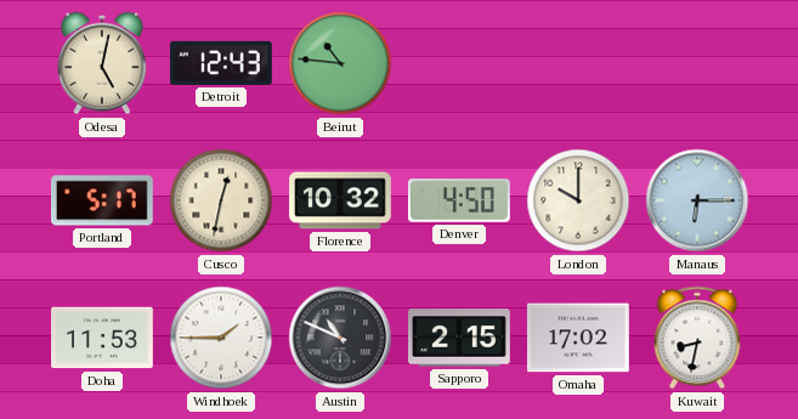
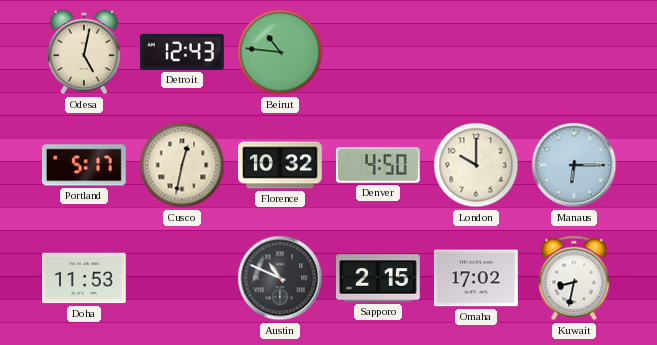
Windhoek: 1:45 -> none (221, 338)
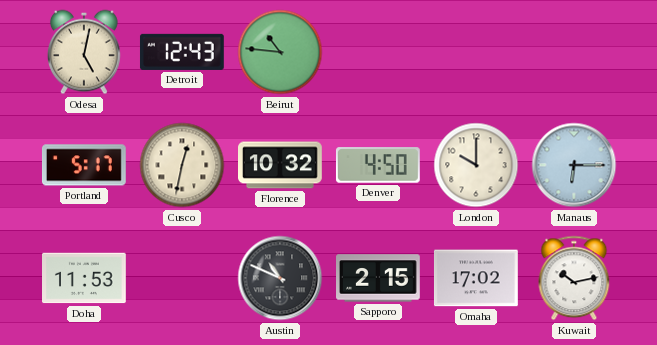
Kuwait: 8:32 -> 10:13 (574, 278)
